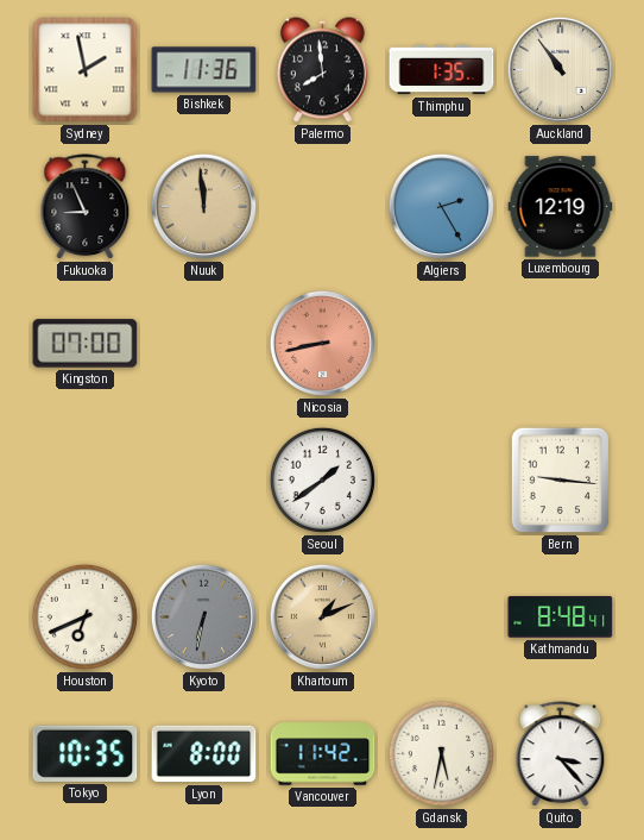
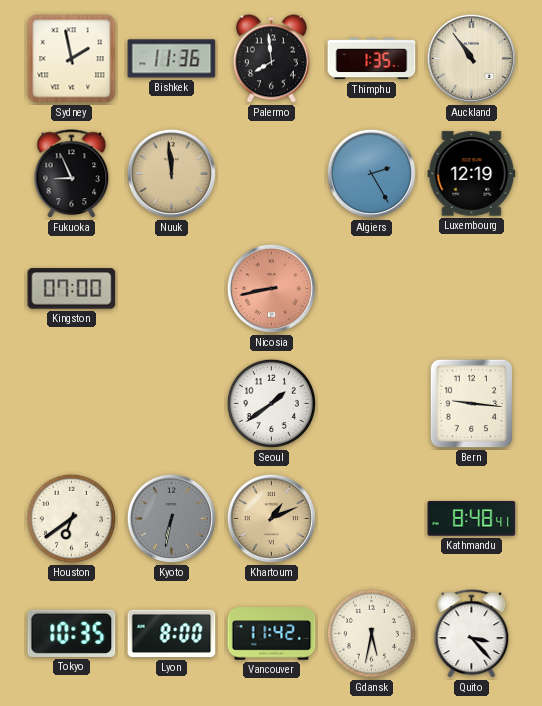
Houston: 6:41 -> 6:39 (71, 518)
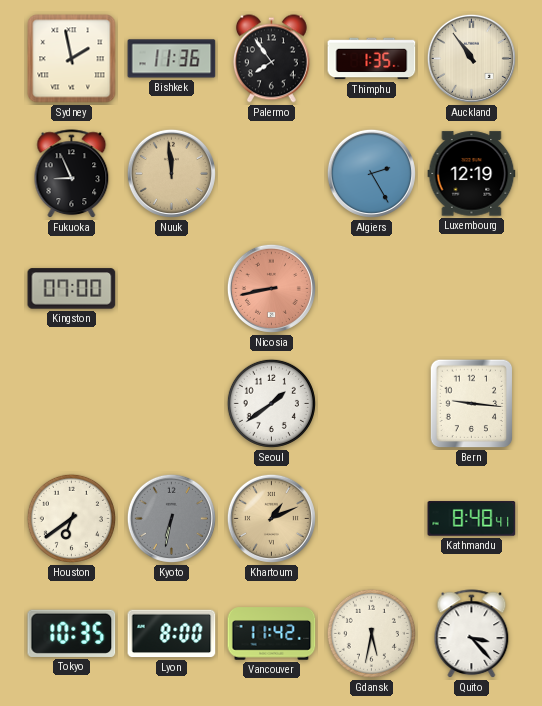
Palermo: 7:59 -> 7:54 (271, 59)
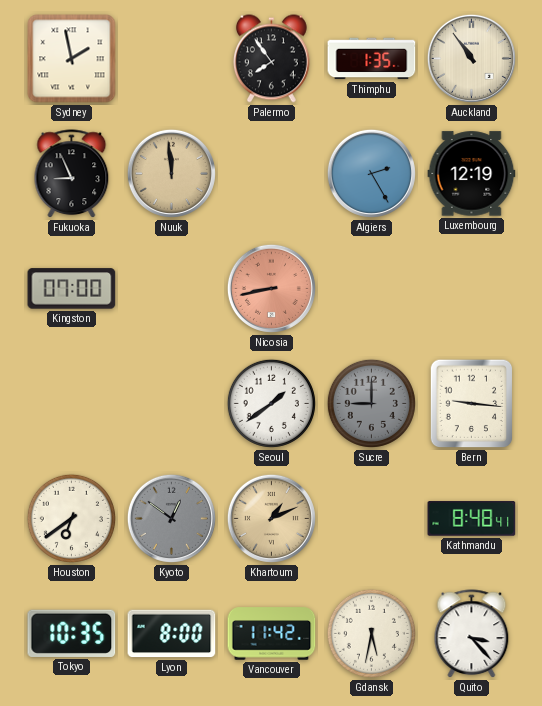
Bishkek: 11:36 -> none (172, 59)
Sucre: none -> 9:00 (371, 403)
Kyoto: 6:32 -> 12:51 (171, 518)
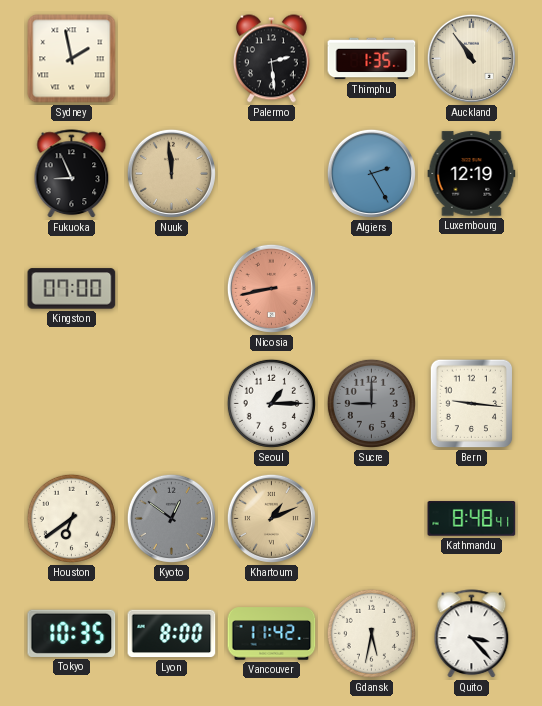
Palermo: 7:54 -> 2:29 (271, 59)
Seoul: 1:39 -> 1:15 (271, 403)
